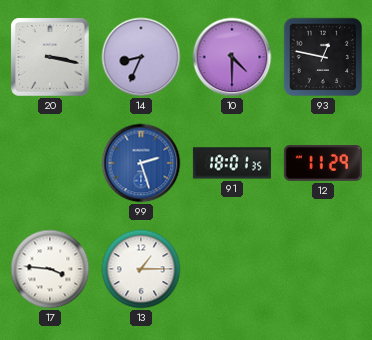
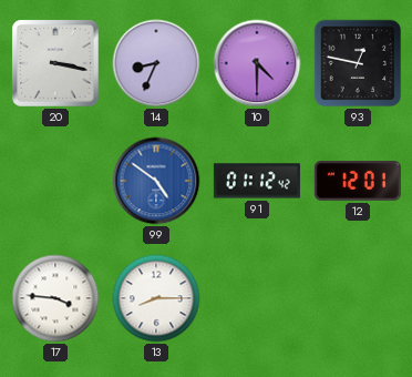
99: 2:27 -> 4:51 (156, 181)
91: 18:01 -> 01:12 (257, 181)
12: 11:29 -> 12:01 (358, 182)
13: 1:15 -> 8:15 (156, 298)
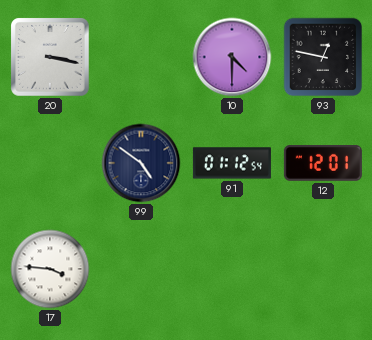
14: 8:34 -> none (156, 63)
99 dial: blue -> navy (141, 163)
91: 01:12:42 -> 01:12:54 (232, 163)
13: 8:15 -> none (156, 298)
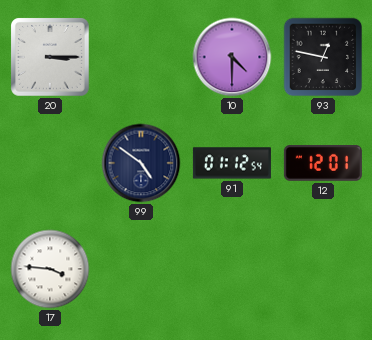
20: 3:17 -> 3:15 (50, 57)
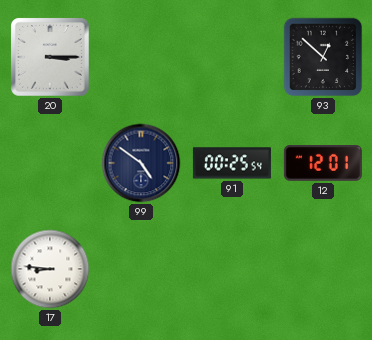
10: 4:30 -> none (232, 57)
93: 12:47 -> 12:52 (323, 57)
91: 01:12 -> 00:25 (232, 163)
17: 3:46 -> 8:46 (50, 269)
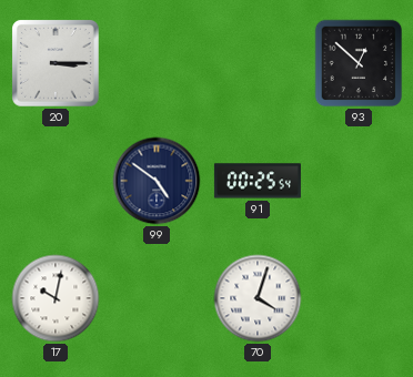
12: 12:01 -> none (323, 164)
17: 8:46 -> 10:02 (56, 298)
70: none -> 4:03 (258, 298)
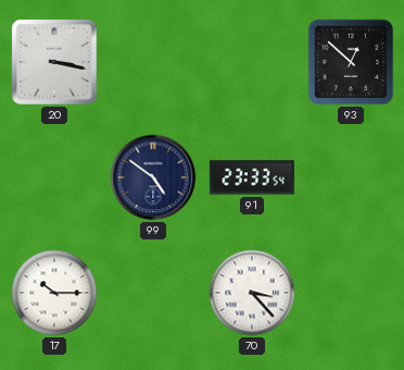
20: 3:15 -> 3:17 (54, 62)
91: 00:25 -> 23:33 (252, 177)
17: 10:02 -> 10:15 (54, 293)
70: 4:03 -> 3:23 (252, 293)
